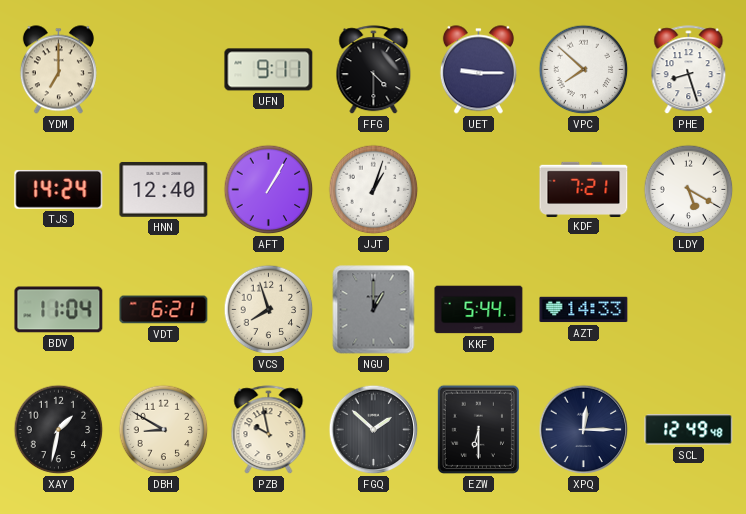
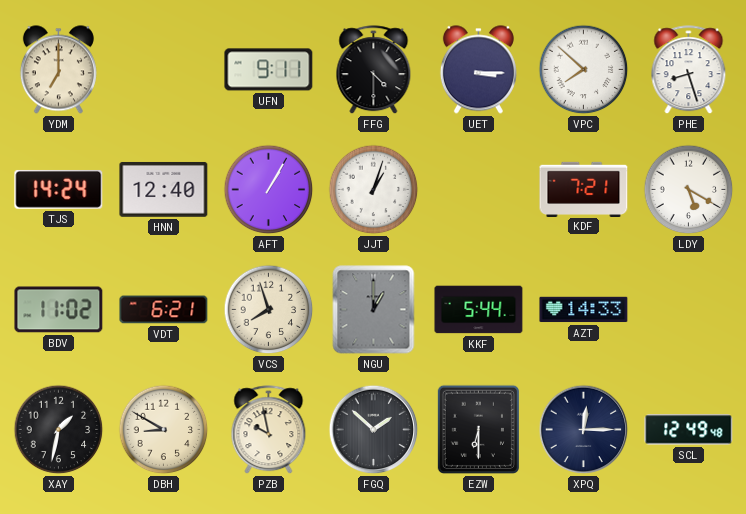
UET: 9:15 -> 3:15 (478, 70)
BDV: 11:04 -> 11:02 (59, 310)
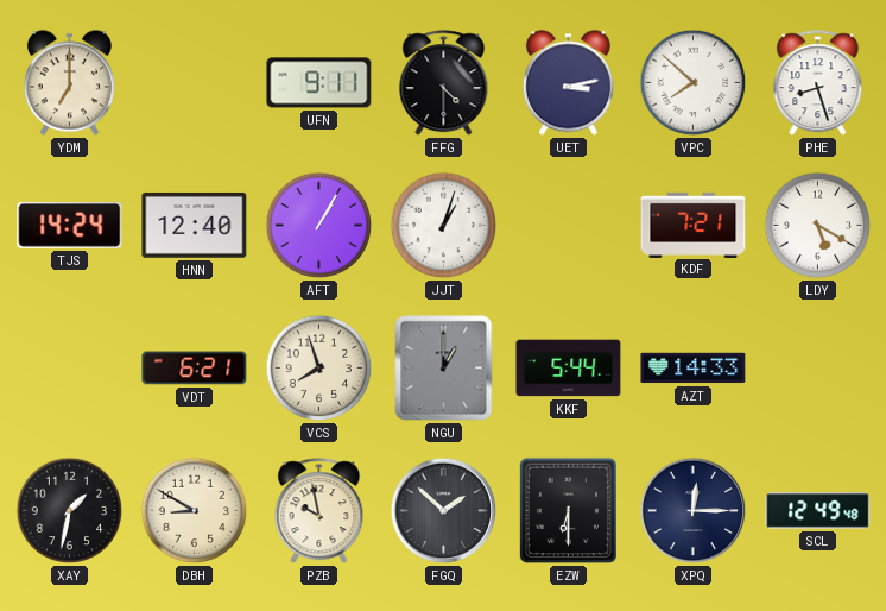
UET: 3:15 -> 3:13 (568, 83)
BDV: 11:02 -> none (59, 310)
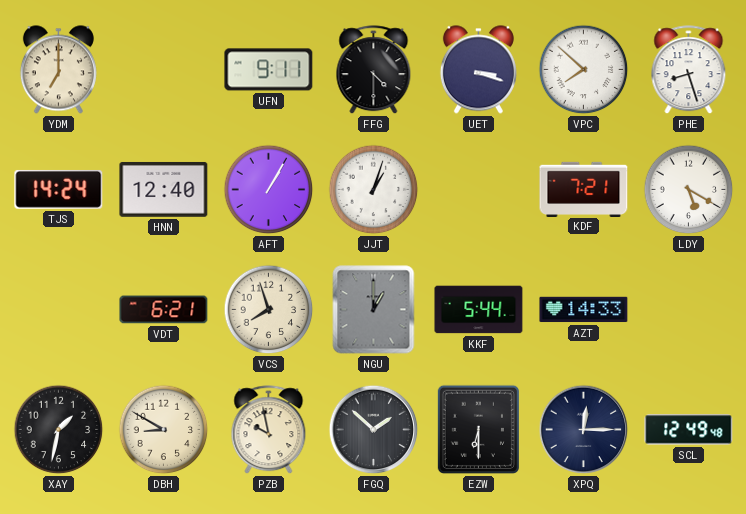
UET: 3:13 -> 3:18 (478, 70)
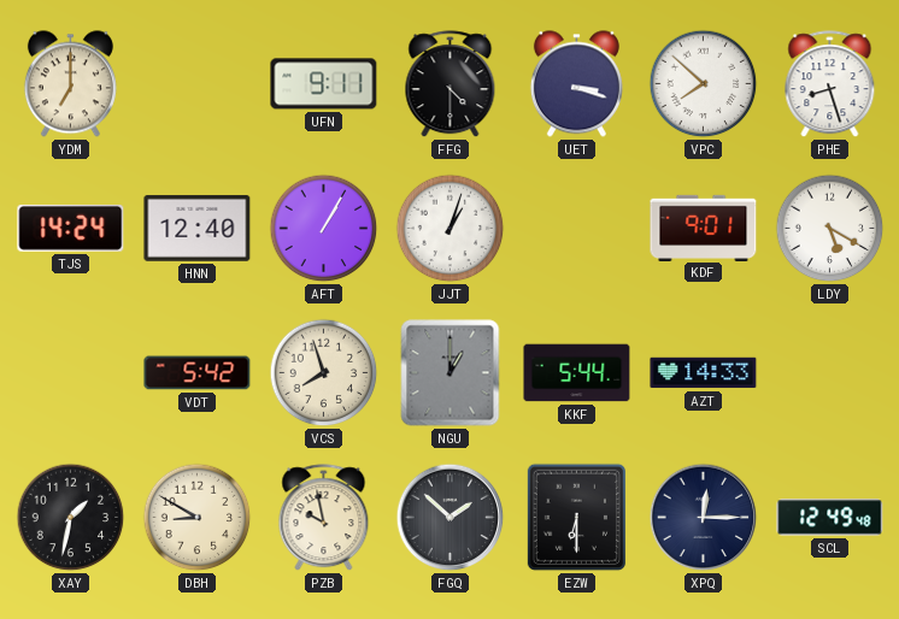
KDF: 7:21 -> 9:01 (704, 228)
VDT: 6:21 -> 5:42 (198, 373)
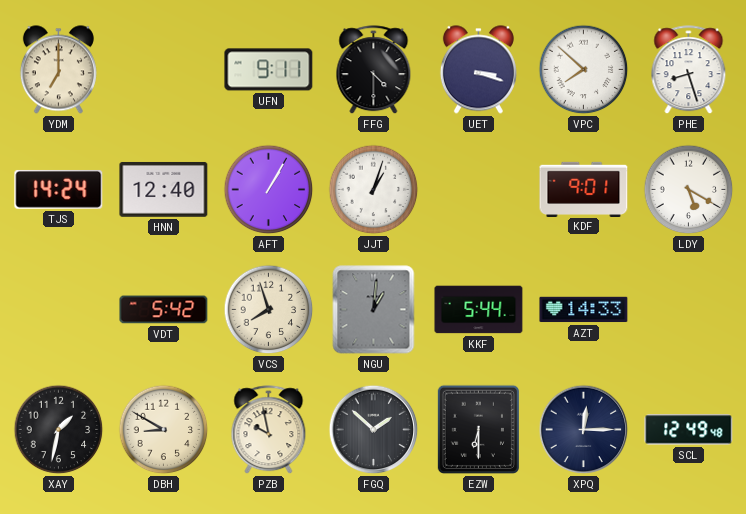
NGU: 1:00 -> 1:01 (374, 310)
